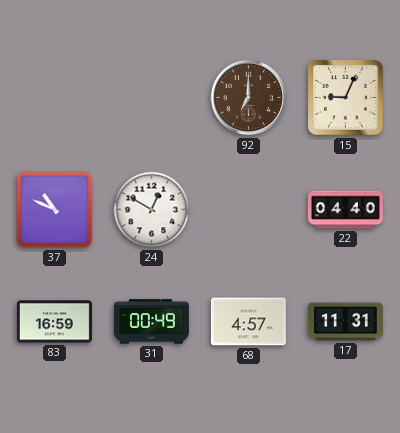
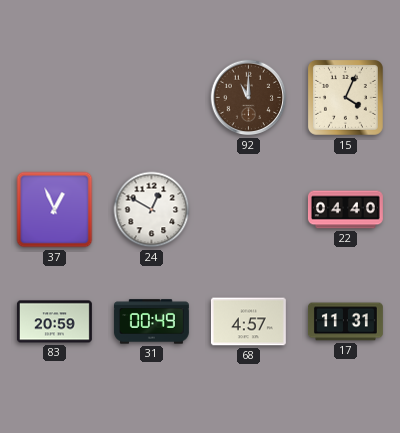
92: 7:00 -> 11:00 (249, 98)
15: 9:04 -> 4:04 (345, 97)
37: 10:49 -> 12:56 (55, 210)
83: 16:59 -> 20:59 (54, 322)
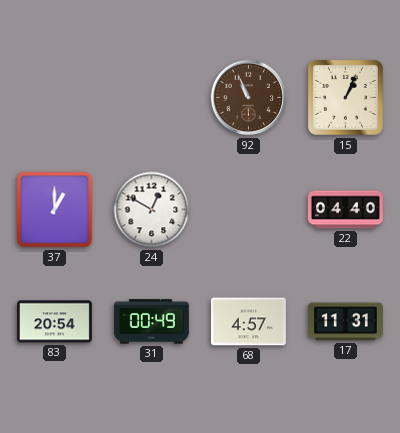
92: 11:00 -> 10:56 (249, 98)
15: 4:04 -> 1:04 (345, 97)
37: 12:56 -> 1:00 (55, 210)
83: 20:59 -> 20:54 (54, 322)
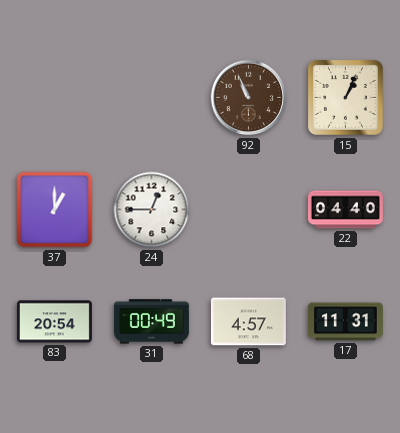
24: 12:50 -> 12:45 (152, 210)
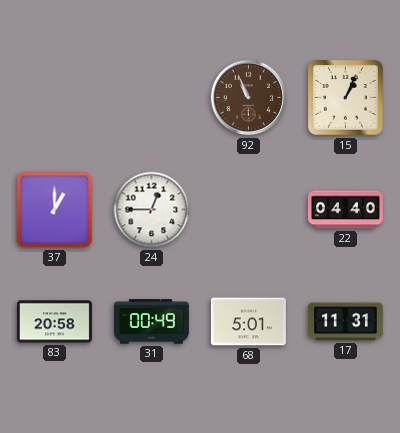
83: 20:54 -> 20:58 (54, 322)
68: 4:57 -> 5:01 (248, 322)
